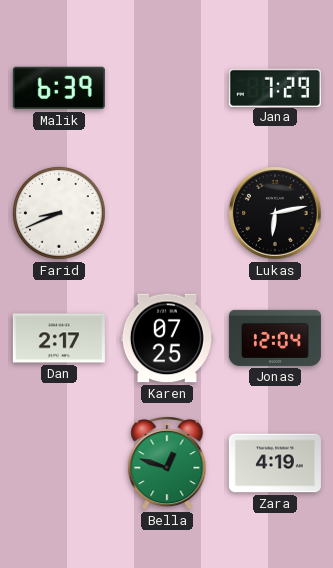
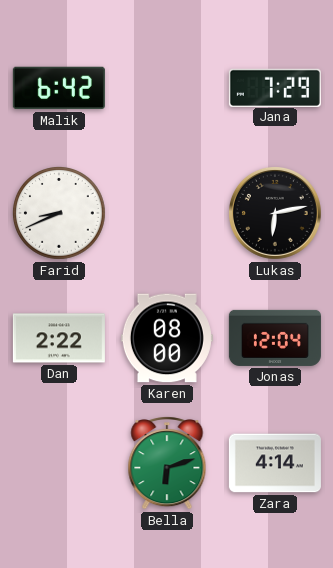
Malik: 6:39 -> 6:42 (59, 88)
Dan: 2:17 -> 2:22 (59, 338)
Karen: 07:25 -> 08:00 (167, 338)
Bella: 12:48 -> 6:12 (167, 464)
Zara: 4:19 -> 4:14 (275, 463)
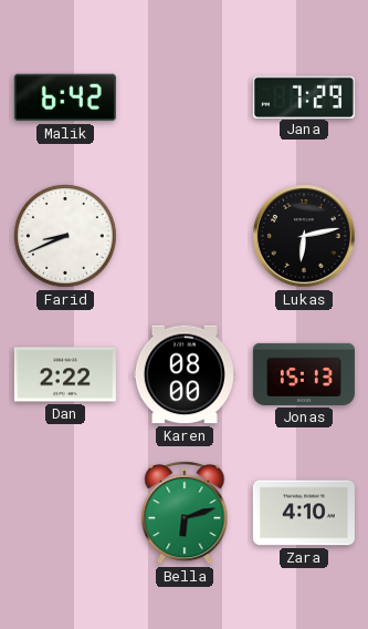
Jonas: 12:04 -> 15:13 (304, 374)
Zara: 4:14 -> 4:10 (304, 513)
